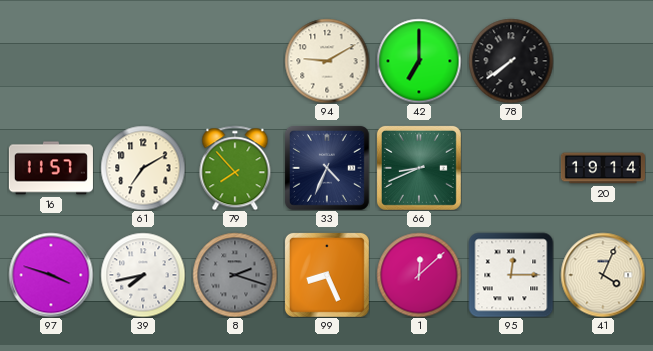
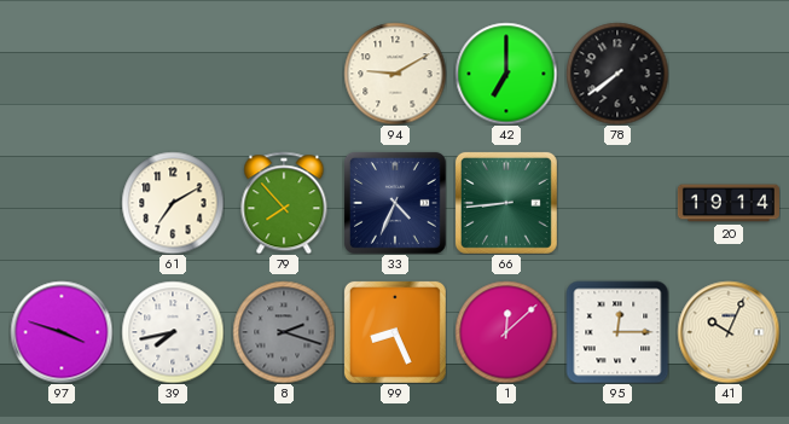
16: 11:57 -> none (51, 168)
66: 8:41 -> 8:44 (506, 203)
41: 4:04 -> 10:04 (729, 332)
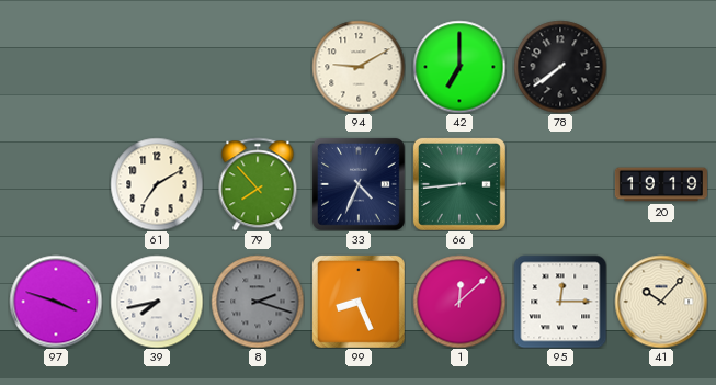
20: 19:14 -> 19:19 (661, 184)
41: 10:04 -> 10:07 (661, 302)
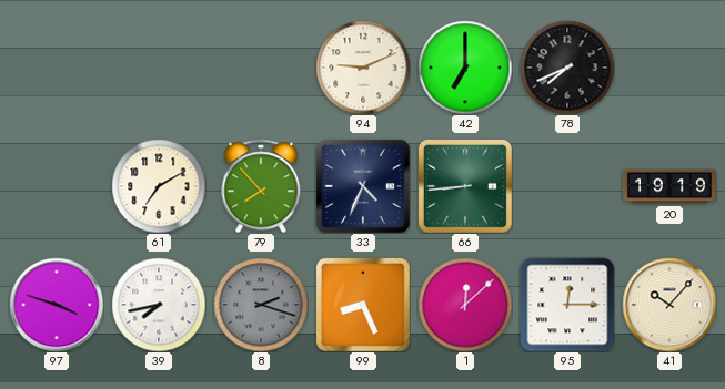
94: 9:10 -> 9:11 (363, 68)
78: 7:39 -> 7:41 (567, 68)
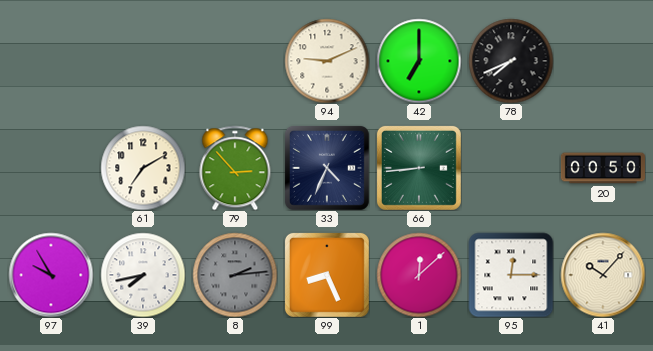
79: 7:53 -> 2:53 (235, 168)
20: 19:19 -> 00:50 (603, 168)
97: 3:48 -> 9:55 (51, 275)
8: 2:18 -> 2:14 (235, 275)
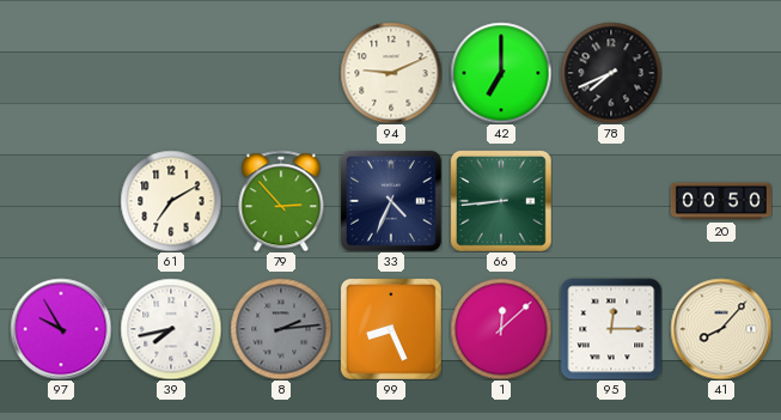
41: 10:07 -> 8:07 (721, 329)
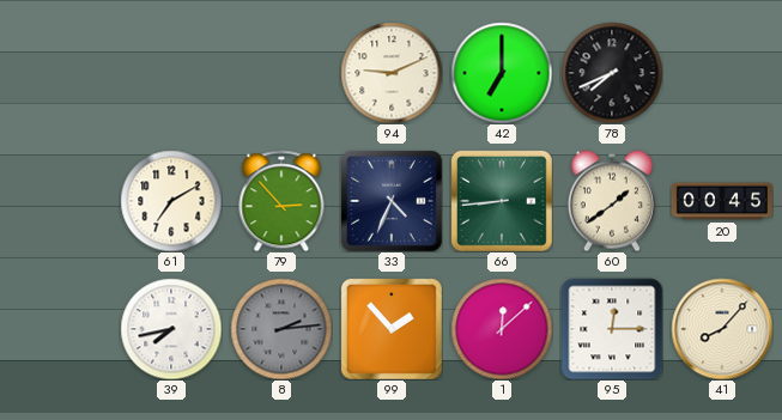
60: none -> 1:39 (612, 201)
20: 00:50 -> 00:45 (722, 201)
97: 9:55 -> none (61, 329)
99: 8:26 -> 1:53 (392, 329)
